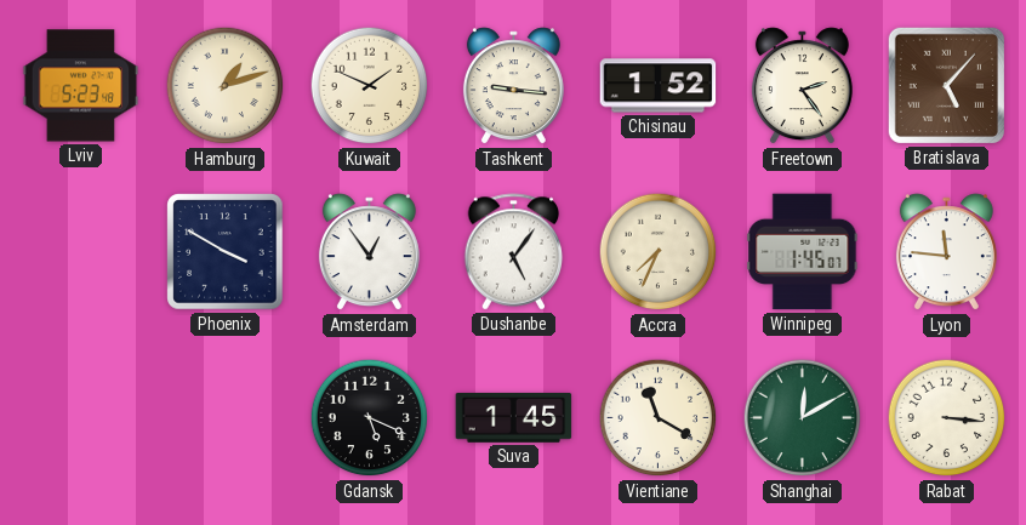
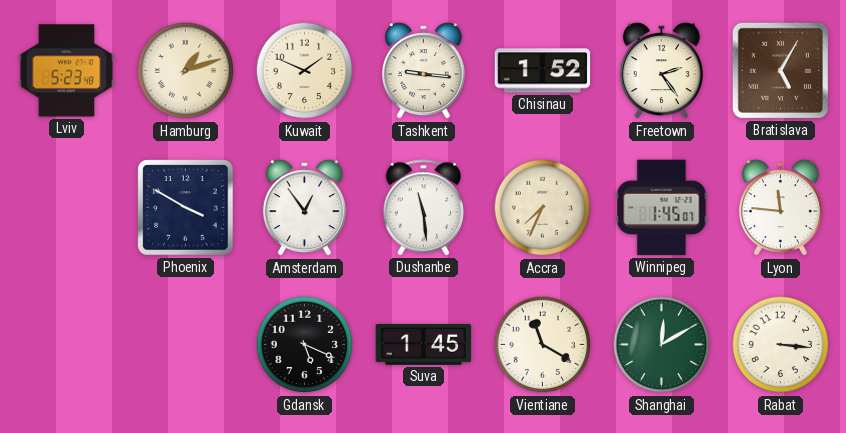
Bratislava: 5:07 -> 5:05 (780, 70)
Dushanbe: 5:06 -> 11:29 (424, 208)
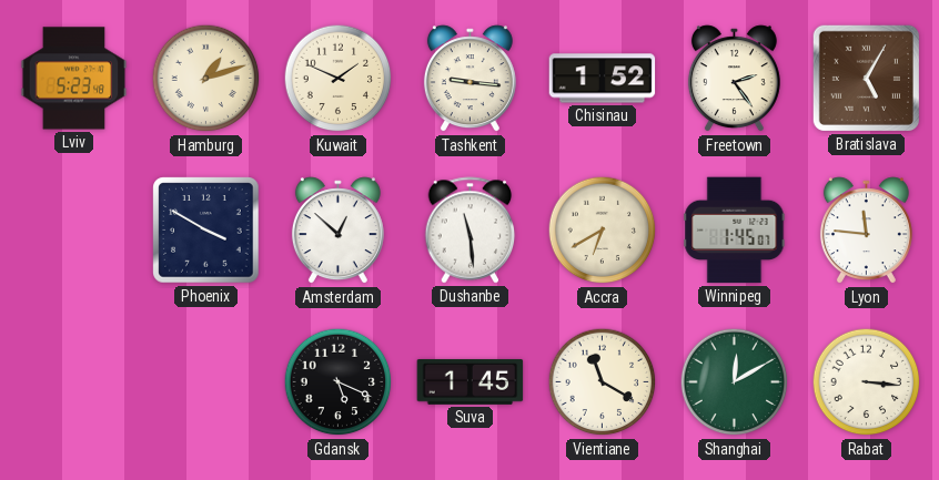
Amsterdam: 12:54 -> 12:52 (337, 231)
Accra: 7:34 -> 6:40 (603, 231)
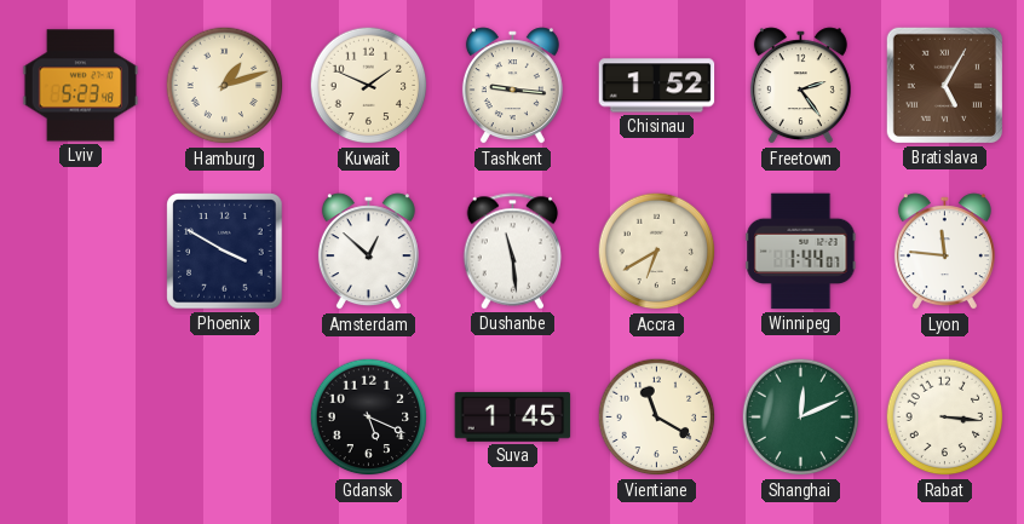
Winnipeg: 1:45 -> 1:44 (801, 252)
Shanghai: 12:10 -> 12:11 (801, 418)
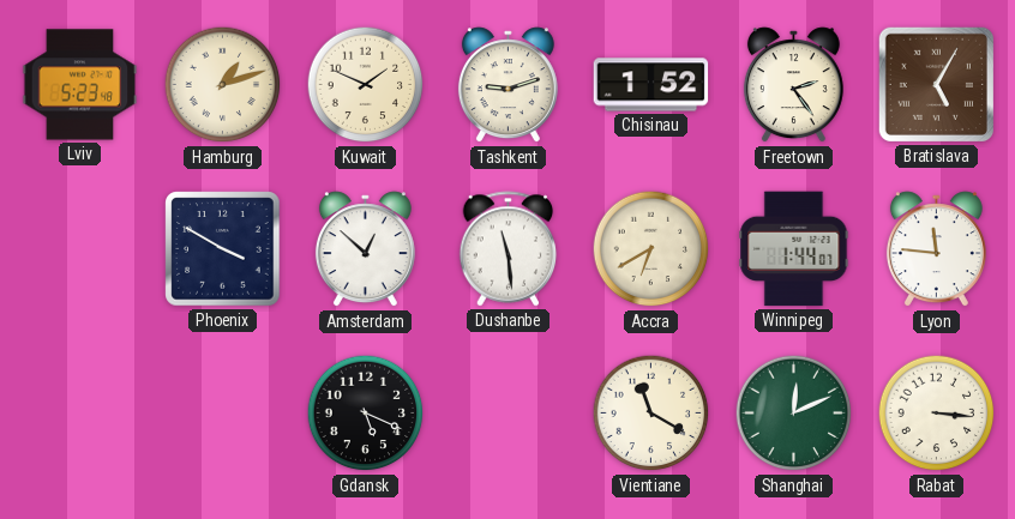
Tashkent: 9:16 -> 9:12 (507, 85)
Suva: 1:45 -> none (513, 416)
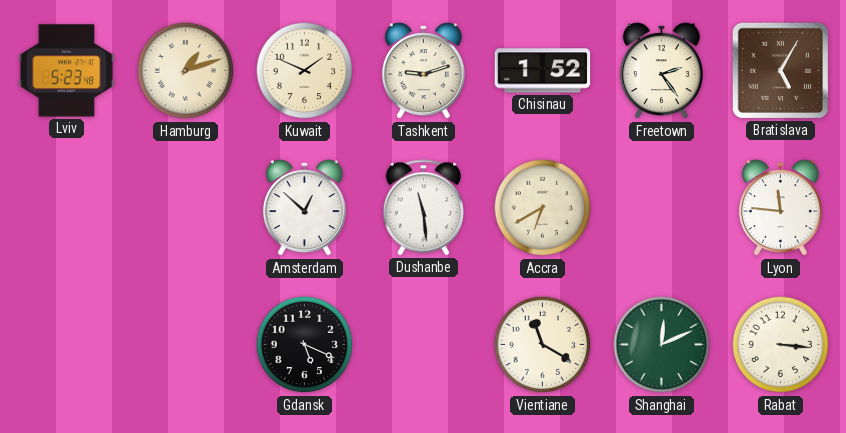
Phoenix: 3:50 -> none (223, 249)
Winnipeg: 1:44 -> none (794, 249)
